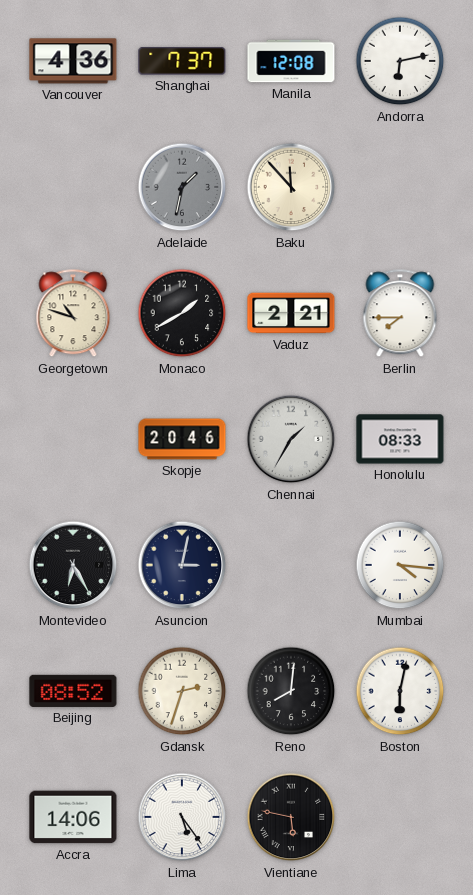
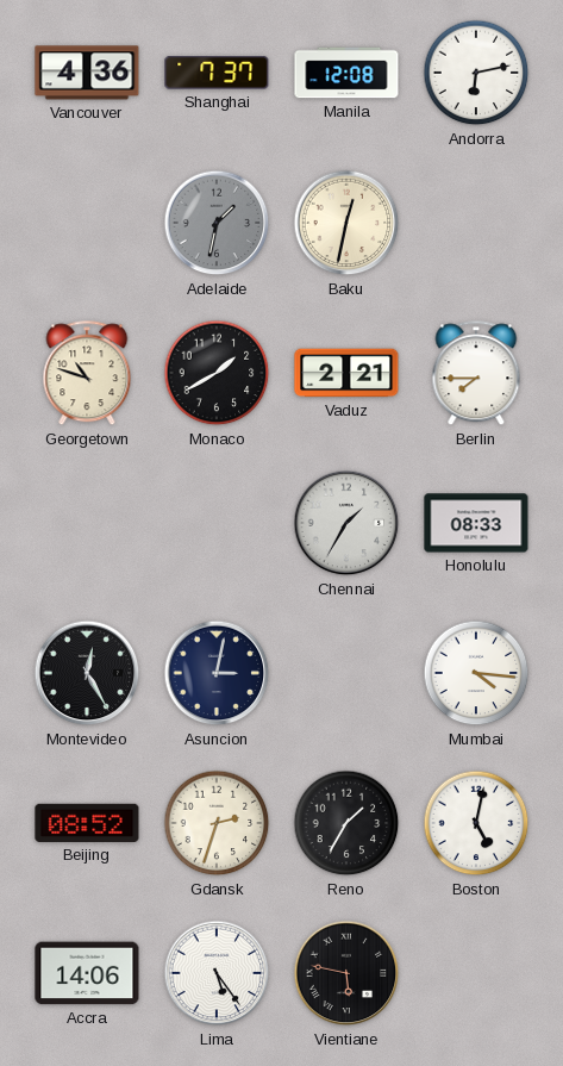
Baku: 11:53 -> 12:32 (346, 223)
Skopje: 20:46 -> none (182, 439)
Montevideo: 6:25 -> 12:25 (87, 673)
Reno: 8:01 -> 1:35 (346, 823)
Boston: 6:02 -> 5:02 (476, 823)
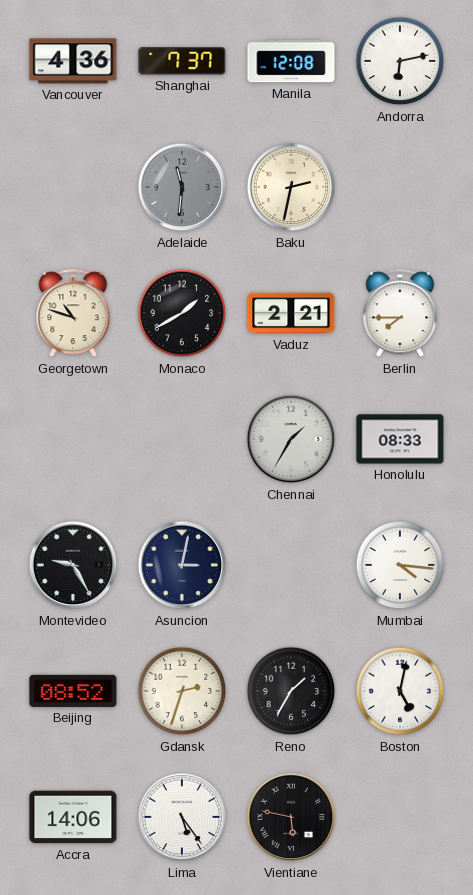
Adelaide: 1:32 -> 11:31 (182, 187)
Baku: 12:32 -> 2:32 (291, 187)
Montevideo: 12:25 -> 9:25 (73, 565)
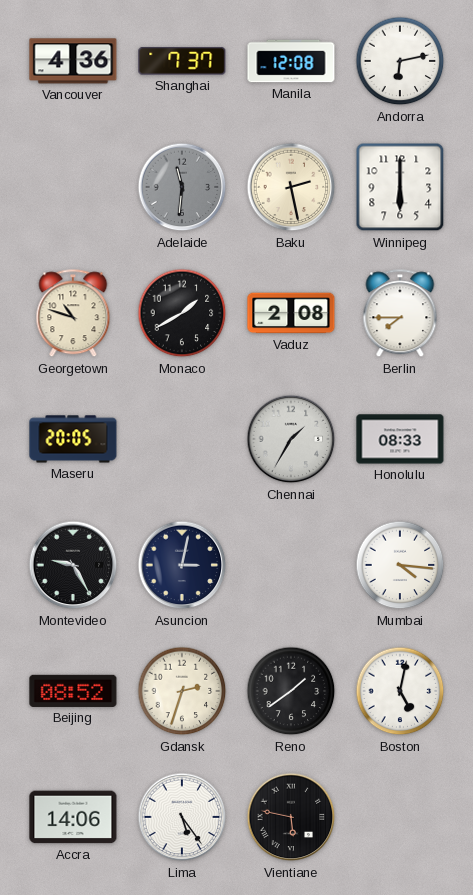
Baku: 2:32 -> 2:28 (291, 187)
Winnipeg: none -> 6:00 (400, 187)
Vaduz: 2:21 -> 2:08 (291, 313)
Maseru: none -> 20:05 (73, 439)
Reno: 1:35 -> 1:39 (291, 691)
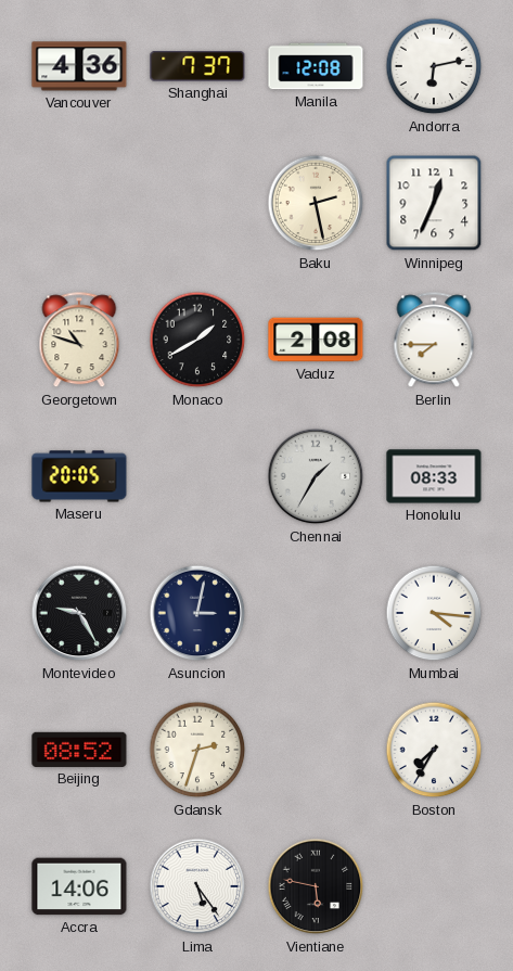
Adelaide: 11:31 -> none (182, 187)
Winnipeg: 6:00 -> 12:34 (434, 203)
Reno: 1:39 -> none (291, 691)
Boston: 5:02 -> 7:35 (434, 750)
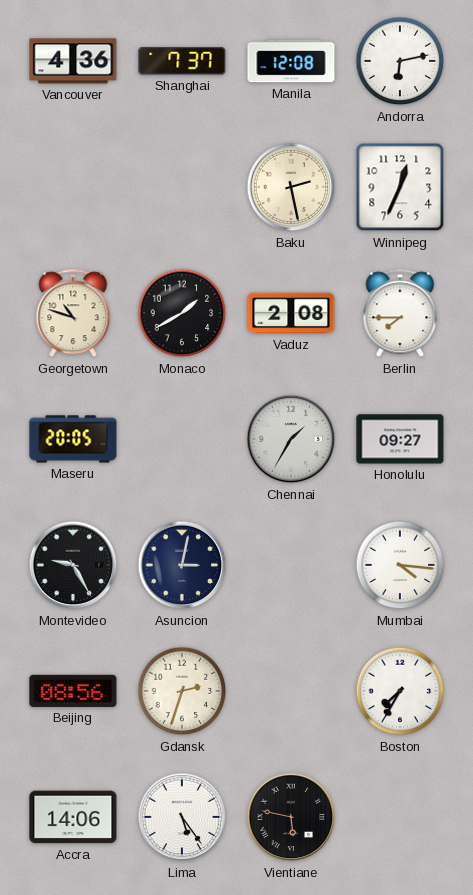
Honolulu: 08:33 -> 09:27 (400, 439)
Beijing: 08:52 -> 08:56 (73, 691)
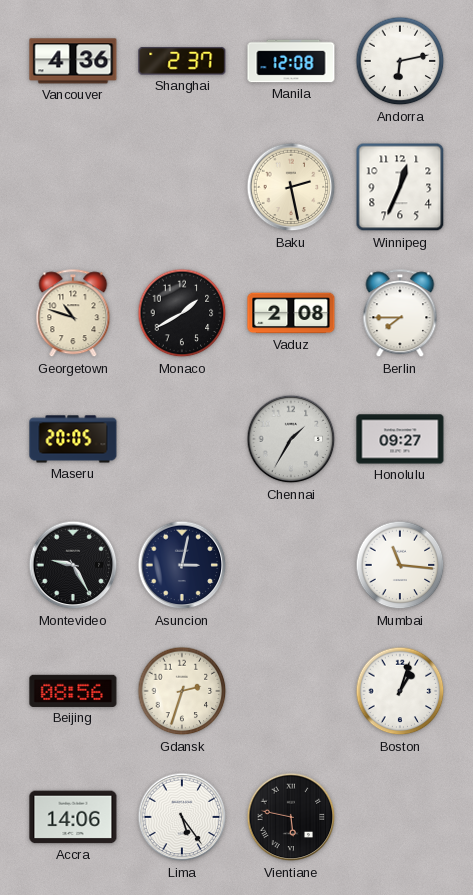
Shanghai: 7:37 -> 2:37 (182, 61)
Mumbai: 4:16 -> 11:16 (400, 565)
Boston: 7:35 -> 1:03 (400, 691)
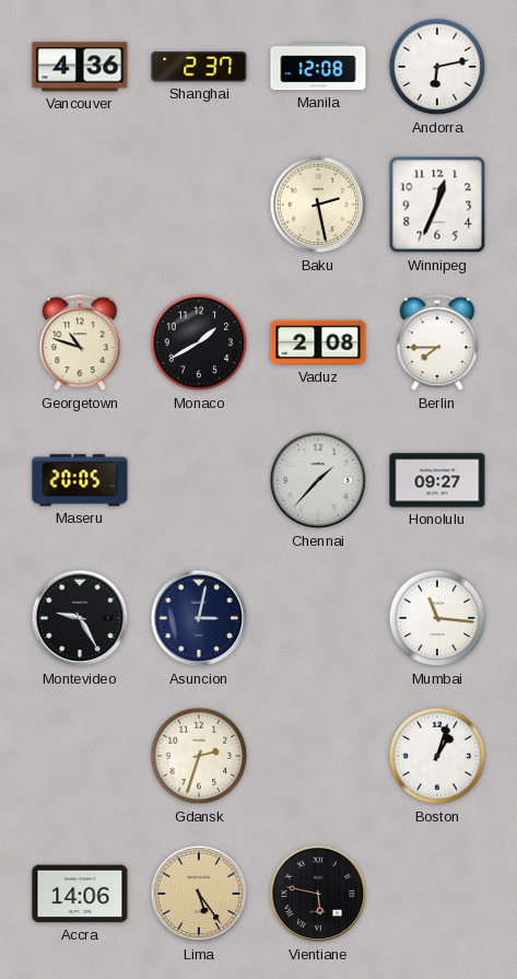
Chennai: 1:35 -> 1:37 (318, 480)
Beijing: 08:56 -> none (73, 691)
Lima dial: white -> champagne (199, 894)
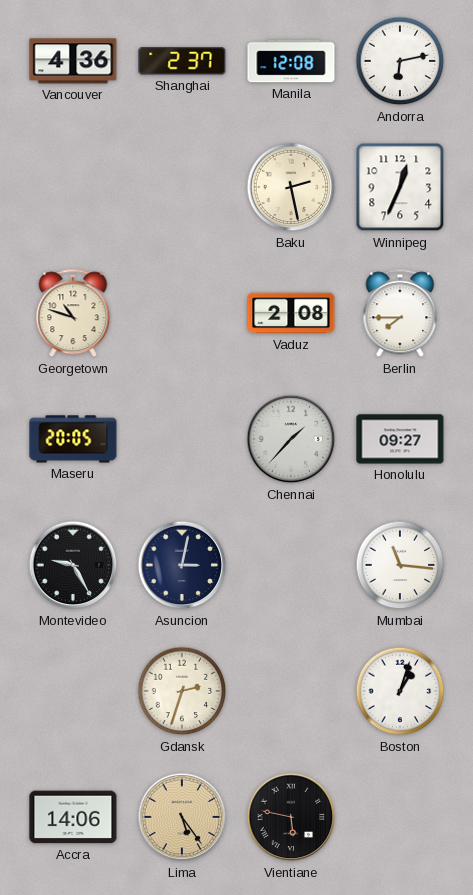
Monaco: 1:40 -> none (199, 342)
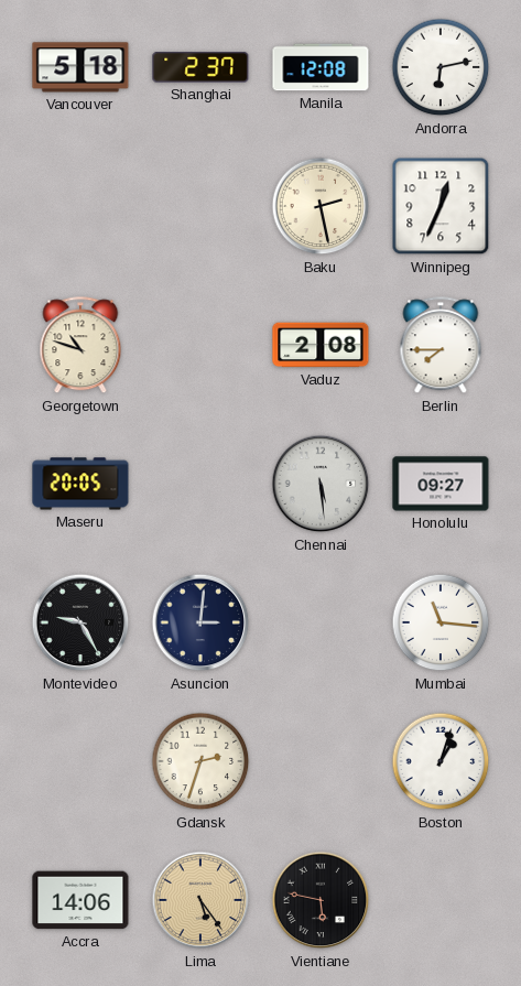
Vancouver: 4:36 -> 5:18 (80, 67)
Chennai: 1:37 -> 5:29 (321, 484)
Asuncion: 3:02 -> 3:01 (200, 622)
